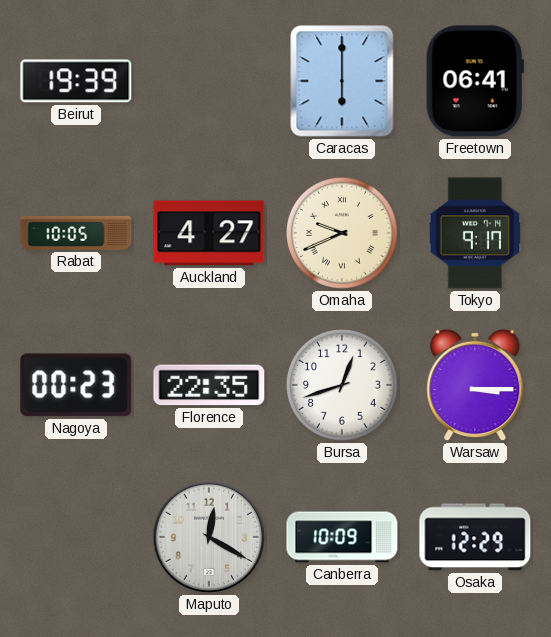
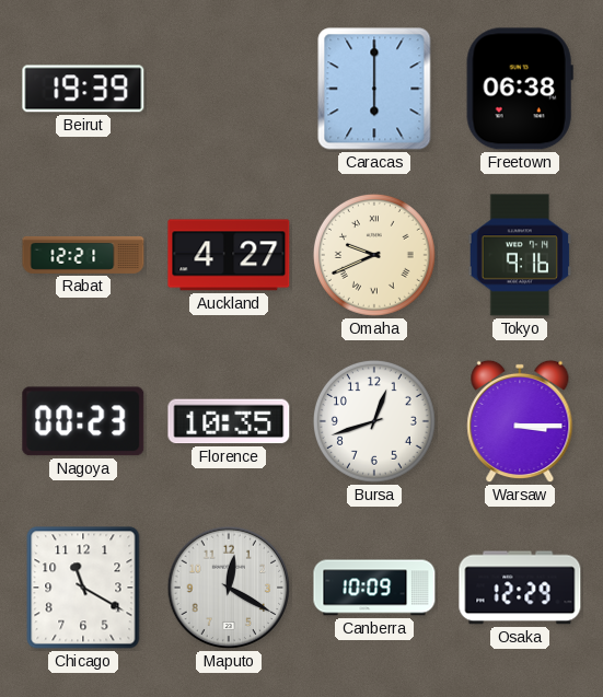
Freetown: 06:41 -> 06:38 (520, 89)
Rabat: 10:05 -> 12:21 (83, 255)
Tokyo: 9:17 -> 9:16 (519, 255)
Florence: 22:35 -> 10:35 (229, 421)
Chicago: none -> 11:20 (83, 588)
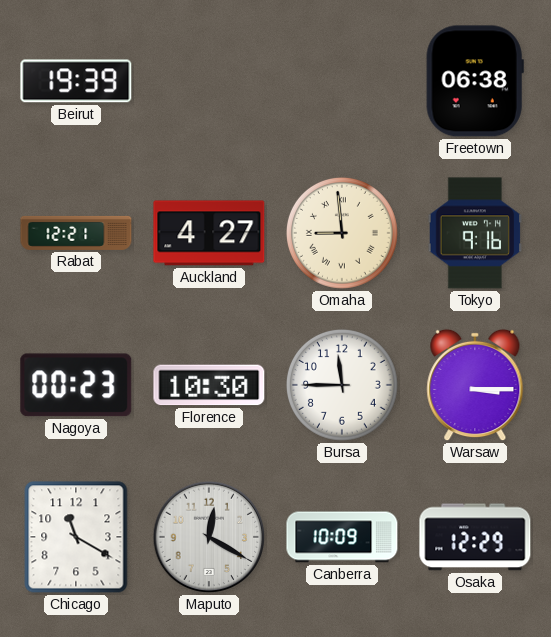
Caracas: 6:00 -> none (374, 89)
Omaha: 9:41 -> 8:59 (342, 233)
Florence: 10:35 -> 10:30 (209, 385)
Bursa: 12:42 -> 11:45 (342, 385)
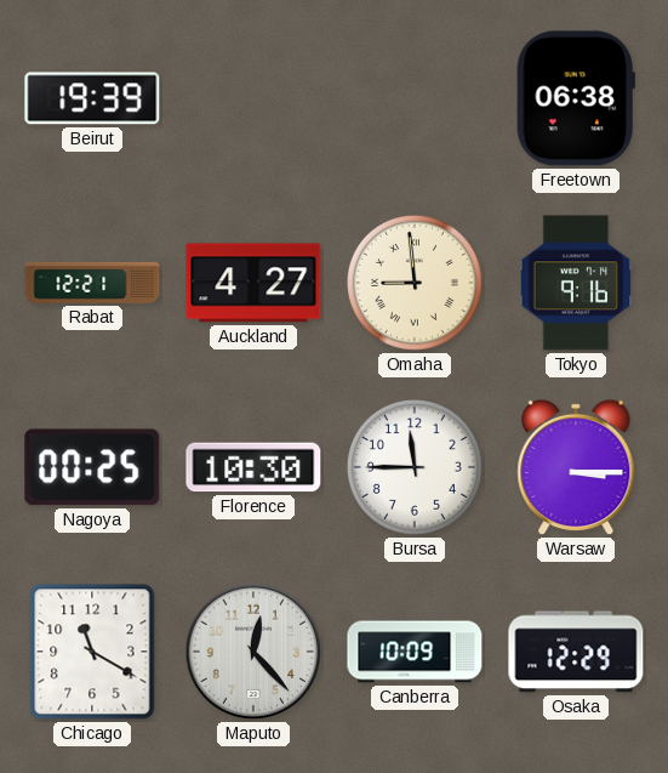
Nagoya: 00:23 -> 00:25 (92, 467)
Maputo: 12:20 -> 12:23 (253, 652)
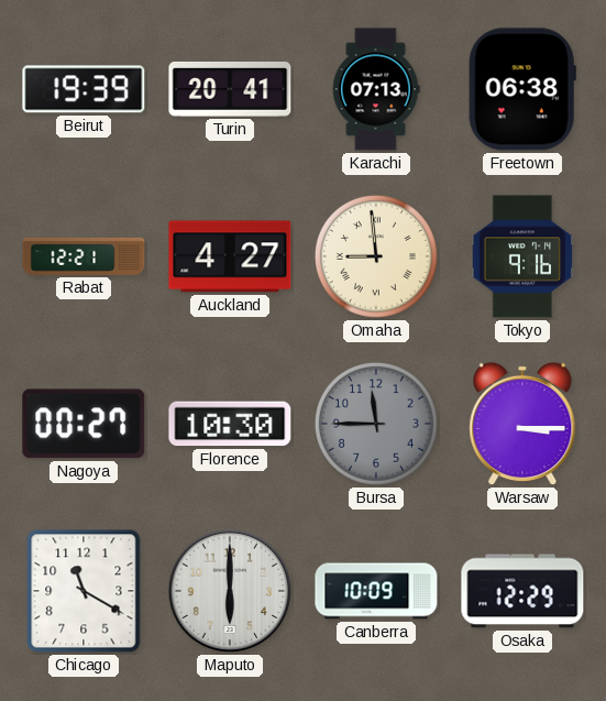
Turin: none -> 20:41 (230, 89)
Karachi: none -> 07:13 (376, 89)
Nagoya: 00:25 -> 00:27 (84, 424)
Bursa dial: white -> grey (376, 424)
Maputo: 12:23 -> 6:00 (230, 591)
